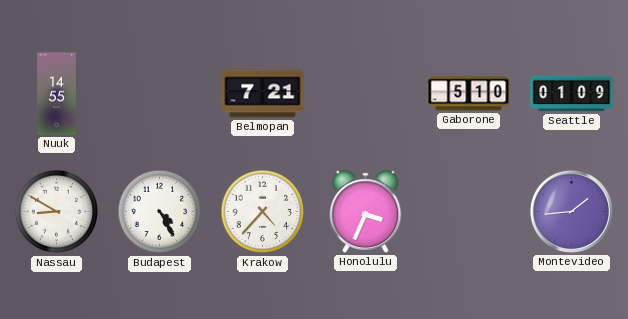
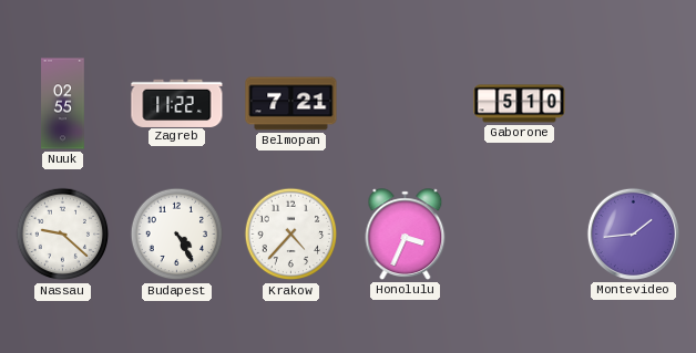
Nuuk: 14:55 -> 02:55 (63, 104)
Zagreb: none -> 11:22 (177, 103)
Seattle: 01:09 -> none (572, 94)
Nassau: 8:50 -> 9:22 (63, 235)
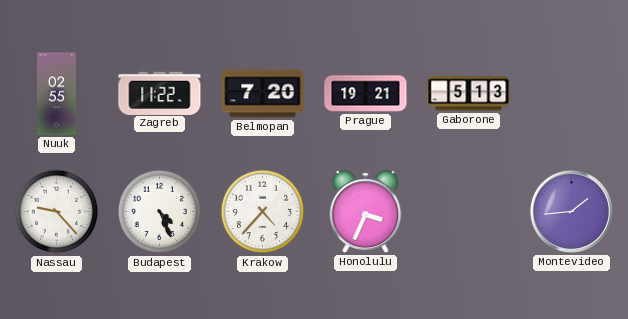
Belmopan: 7:21 -> 7:20 (263, 94)
Prague: none -> 19:21 (366, 94)
Gaborone: 5:10 -> 5:13 (469, 94)
Nassau: 9:22 -> 9:23 (57, 212)
Budapest: 4:25 -> 4:26 (160, 212)
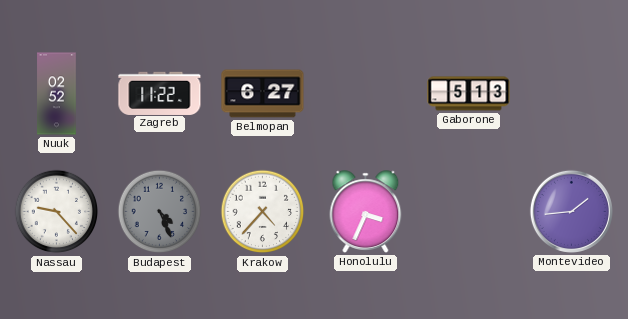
Nuuk: 02:55 -> 02:52 (57, 94)
Belmopan: 7:20 -> 6:27 (263, 94)
Prague: 19:21 -> none (366, 94)
Budapest dial: white -> grey (160, 212)
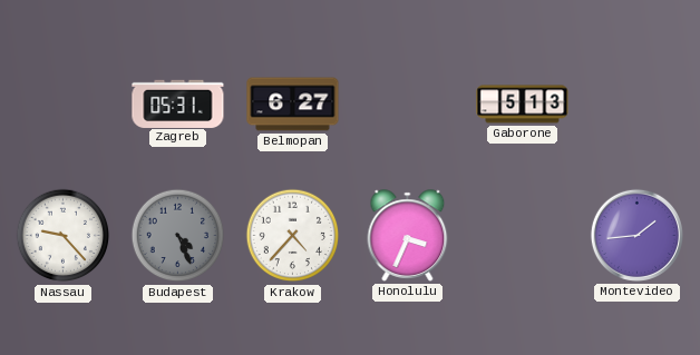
Nuuk: 02:52 -> none (57, 94)
Zagreb: 11:22 -> 05:31 (178, 103)
